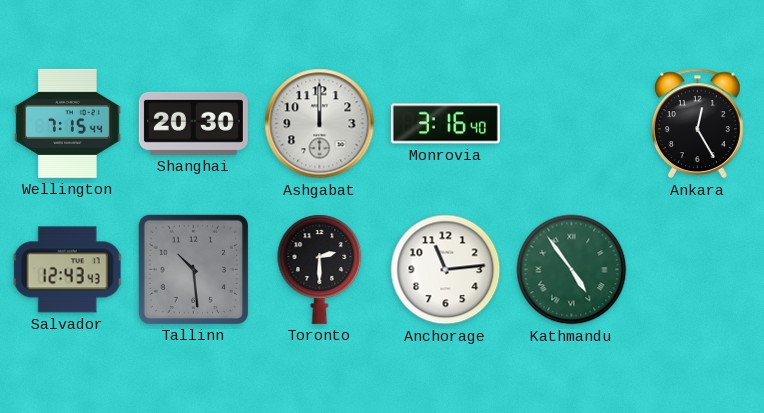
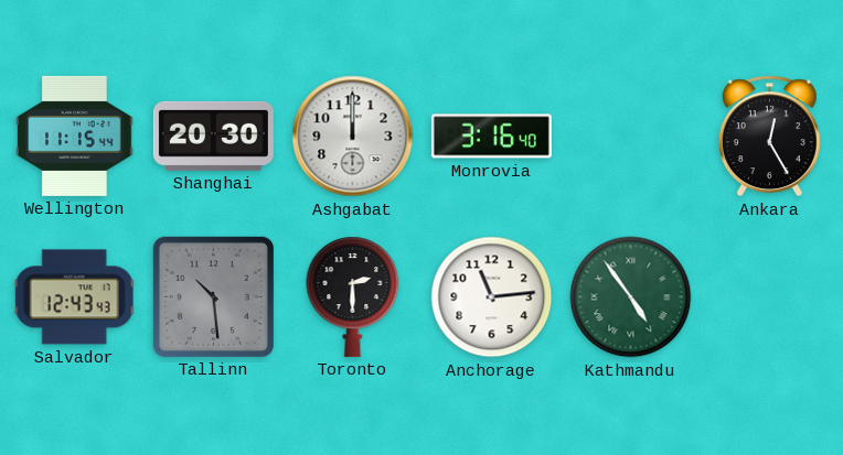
Wellington: 7:15 -> 11:15 (75, 136)
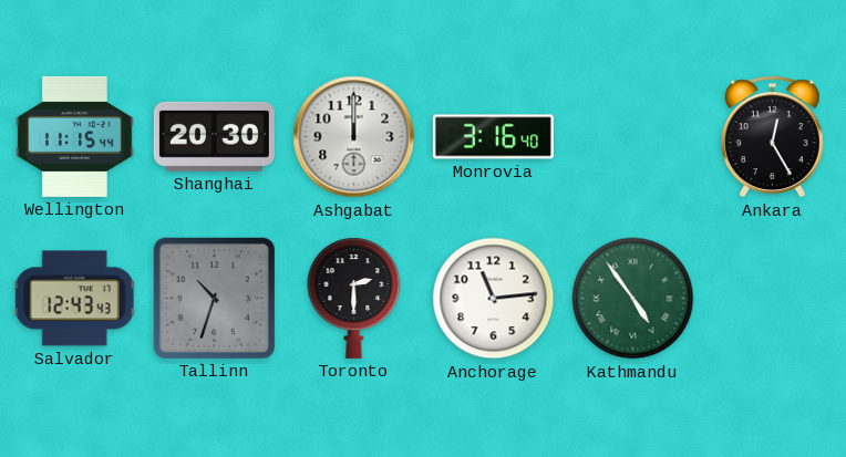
Tallinn: 10:29 -> 10:33 (214, 298)
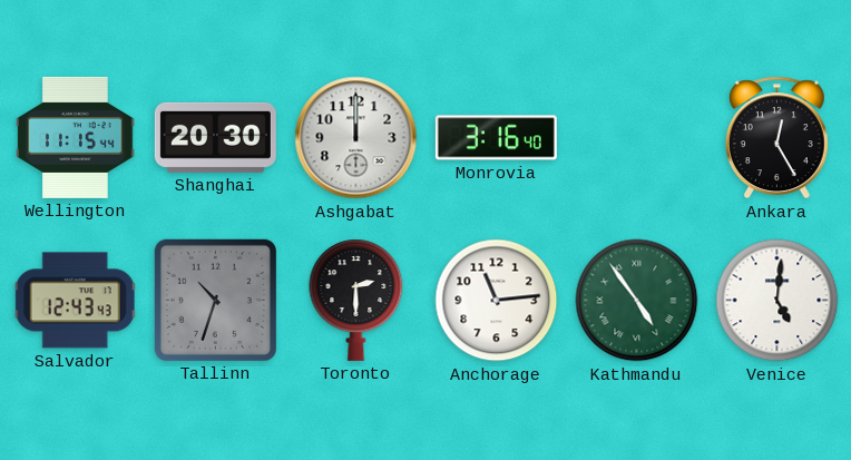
Venice: none -> 5:01 (777, 301)
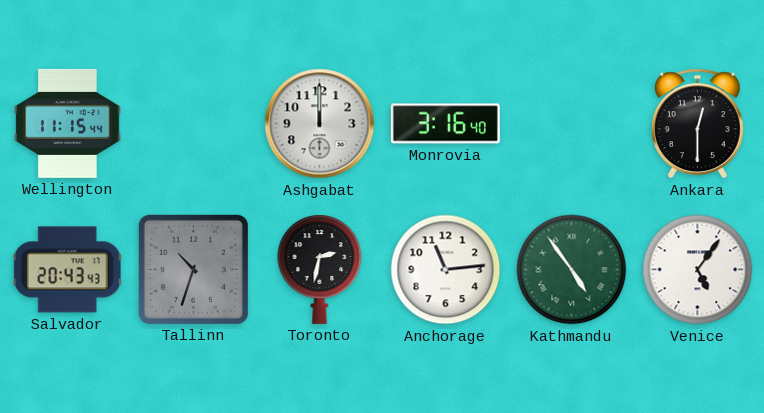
Shanghai: 20:30 -> none (215, 137)
Ankara: 12:25 -> 12:30 (697, 124)
Salvador: 12:43 -> 20:43 (68, 270)
Toronto: 2:30 -> 2:32 (320, 269)
Venice: 5:01 -> 5:06 (698, 270)
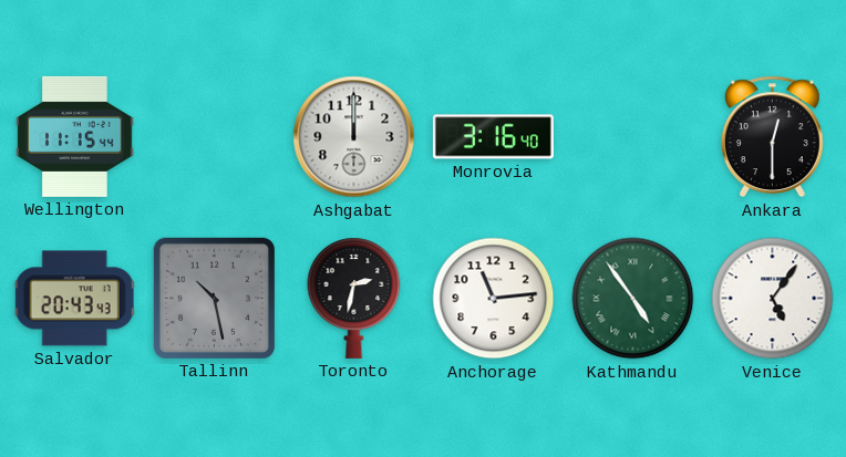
Tallinn: 10:33 -> 10:28 (214, 298)
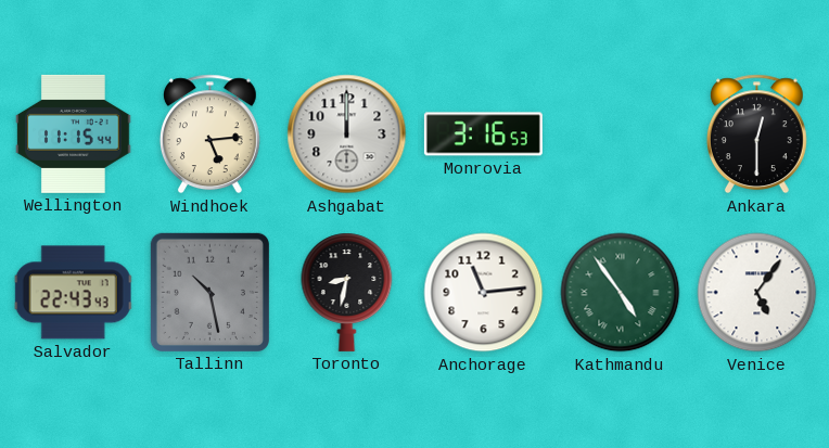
Windhoek: none -> 5:14 (209, 135)
Monrovia: 3:16:40 -> 3:16:53 (483, 135)
Salvador: 20:43 -> 22:43 (74, 293)
Toronto: 2:32 -> 8:32 (347, 292)
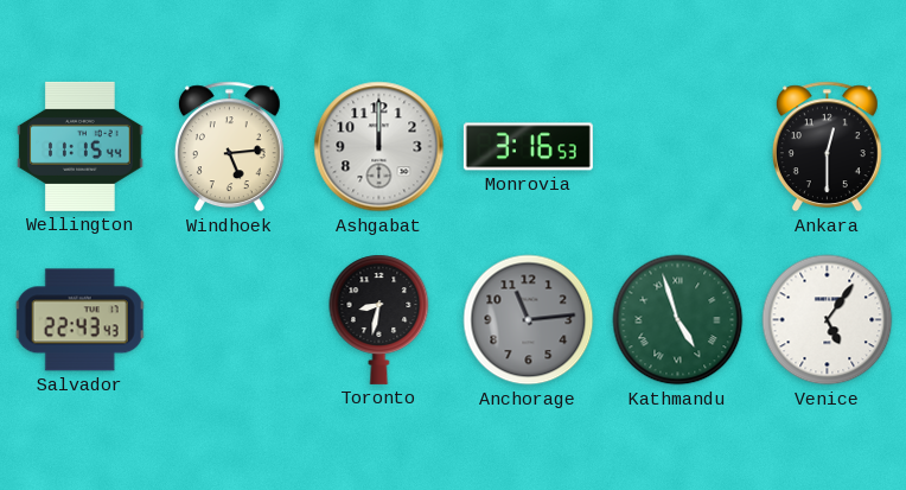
Tallinn: 10:28 -> none (209, 292)
Anchorage dial: white -> grey (529, 320)
Kathmandu: 4:54 -> 4:57 (678, 320)
